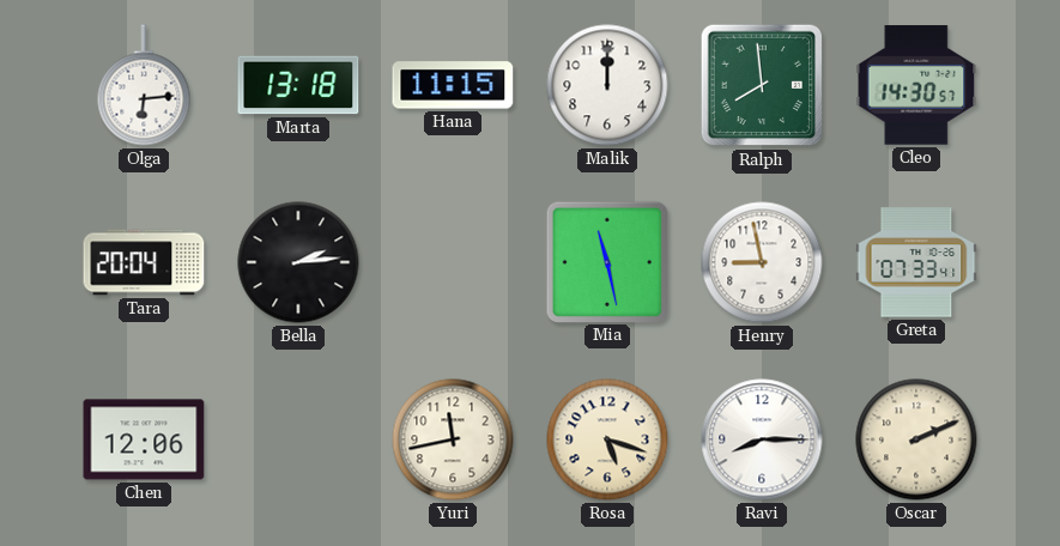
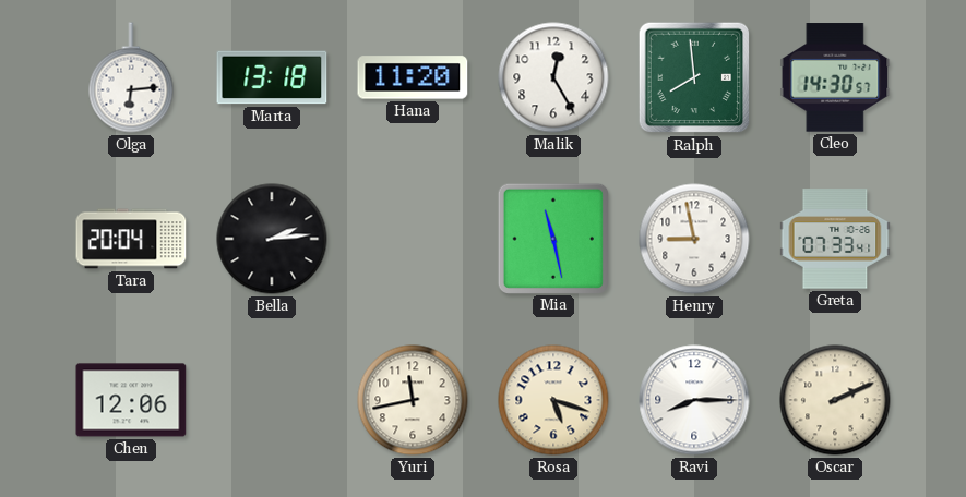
Hana: 11:15 -> 11:20 (413, 77)
Malik: 12:00 -> 12:25 (553, 77)
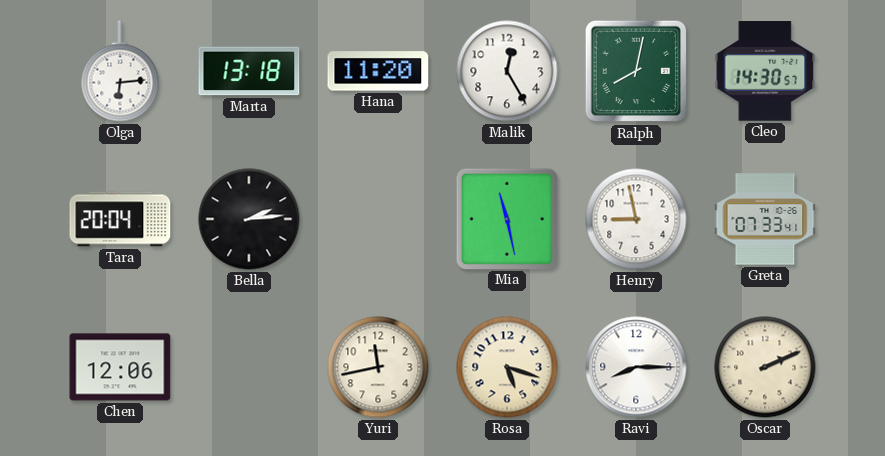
Ralph: 7:59 -> 8:02 (636, 71)
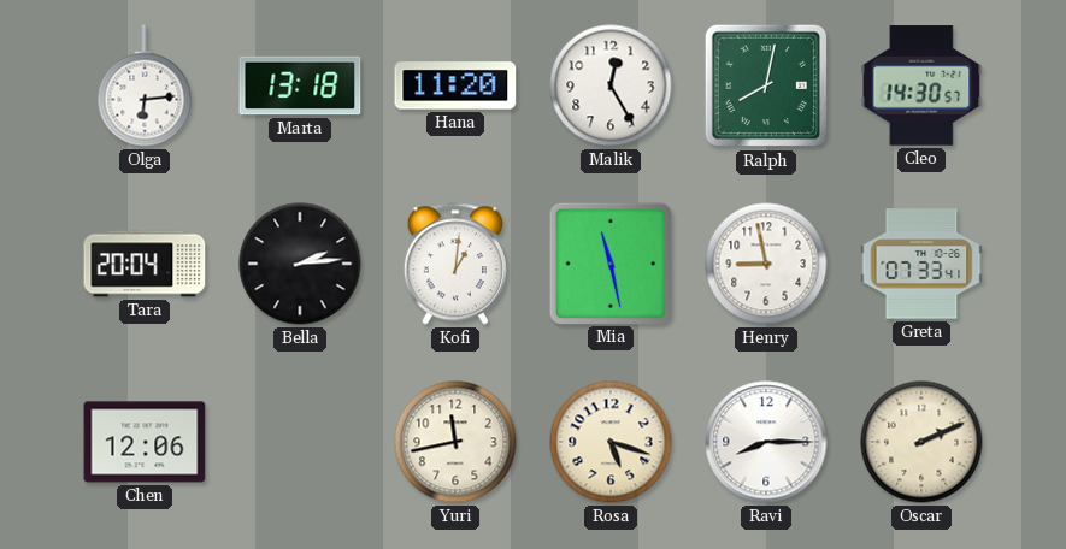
Kofi: none -> 1:01 (455, 264)
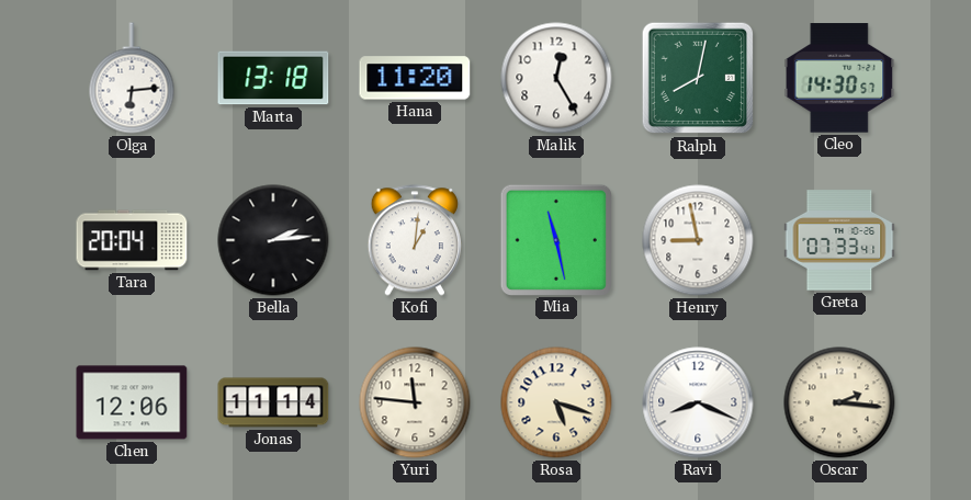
Jonas: none -> 11:14 (273, 402)
Yuri: 11:43 -> 11:46 (415, 402)
Ravi: 8:15 -> 8:19 (698, 402)
Oscar: 2:11 -> 2:16 (839, 402)
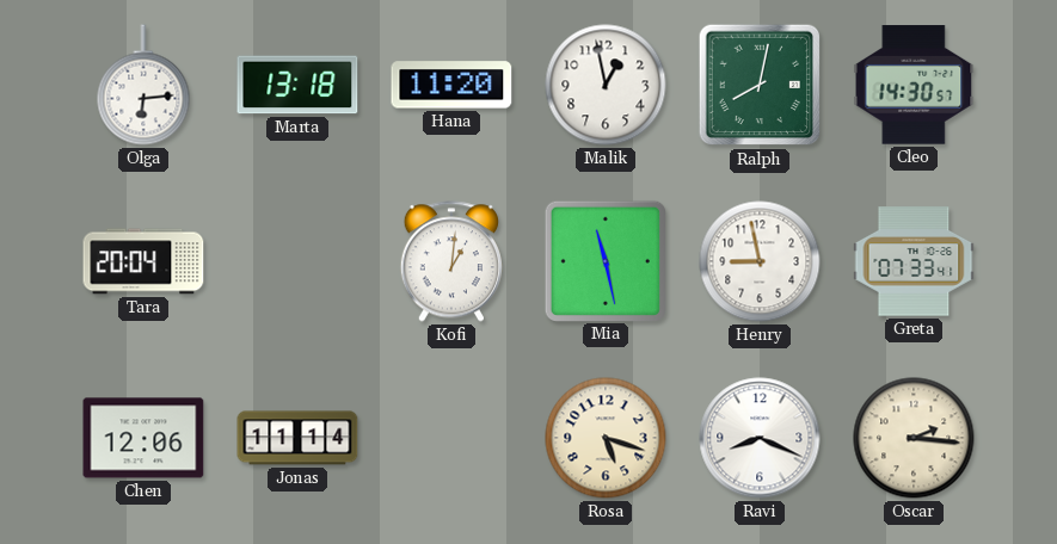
Malik: 12:25 -> 12:58 (606, 85)
Bella: 2:14 -> none (273, 240)
Yuri: 11:46 -> none (415, 402)
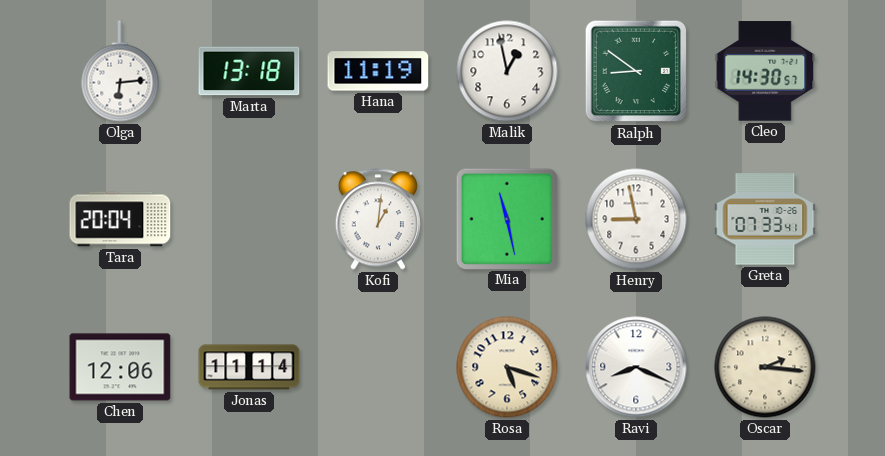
Hana: 11:20 -> 11:19 (378, 71)
Ralph: 8:02 -> 8:51 (636, 71)
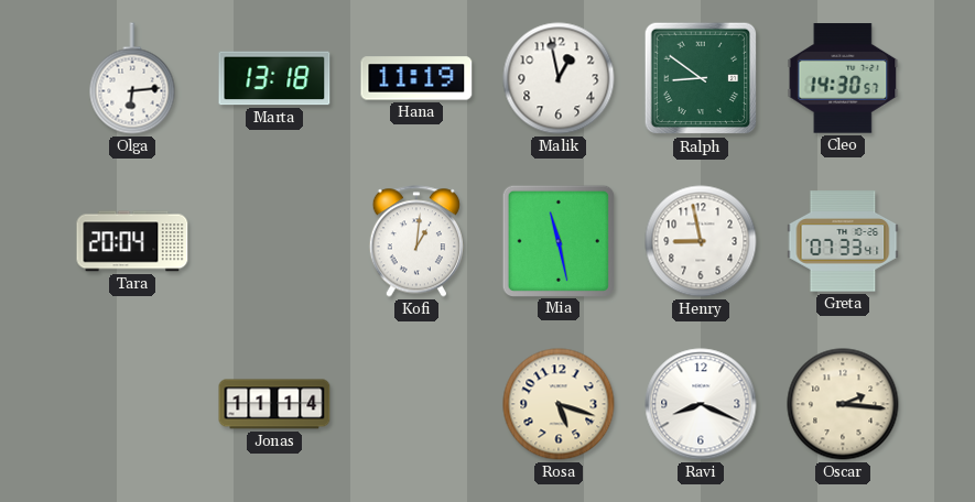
Chen: 12:06 -> none (120, 367)
